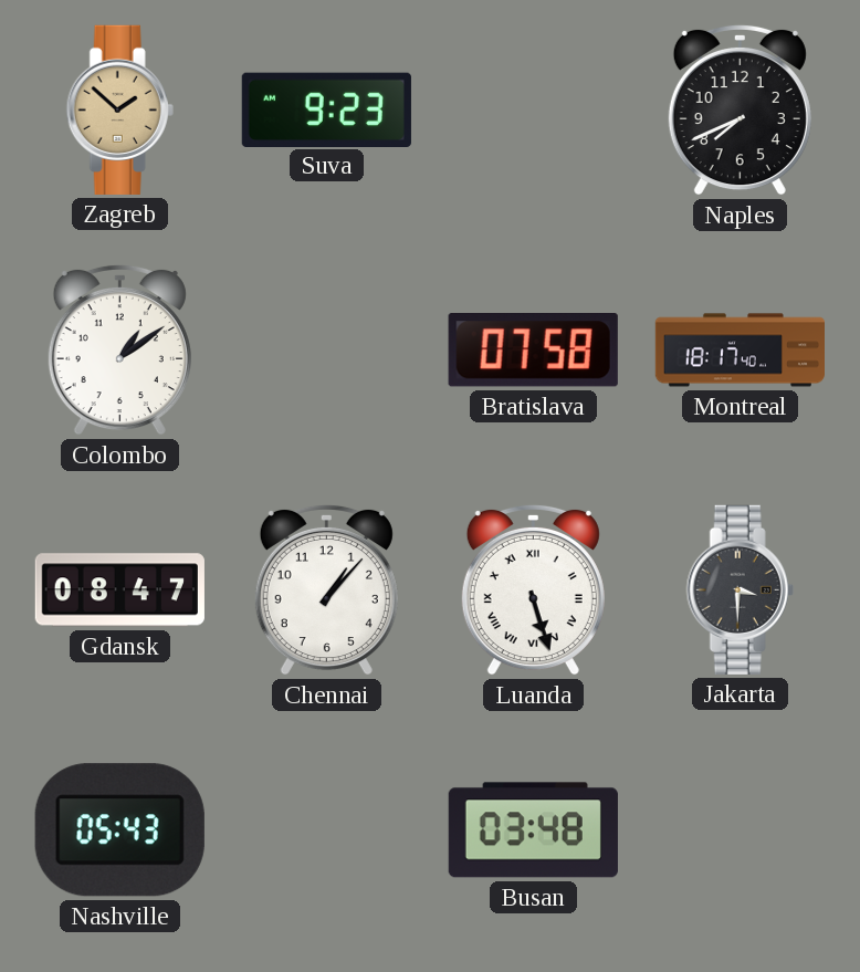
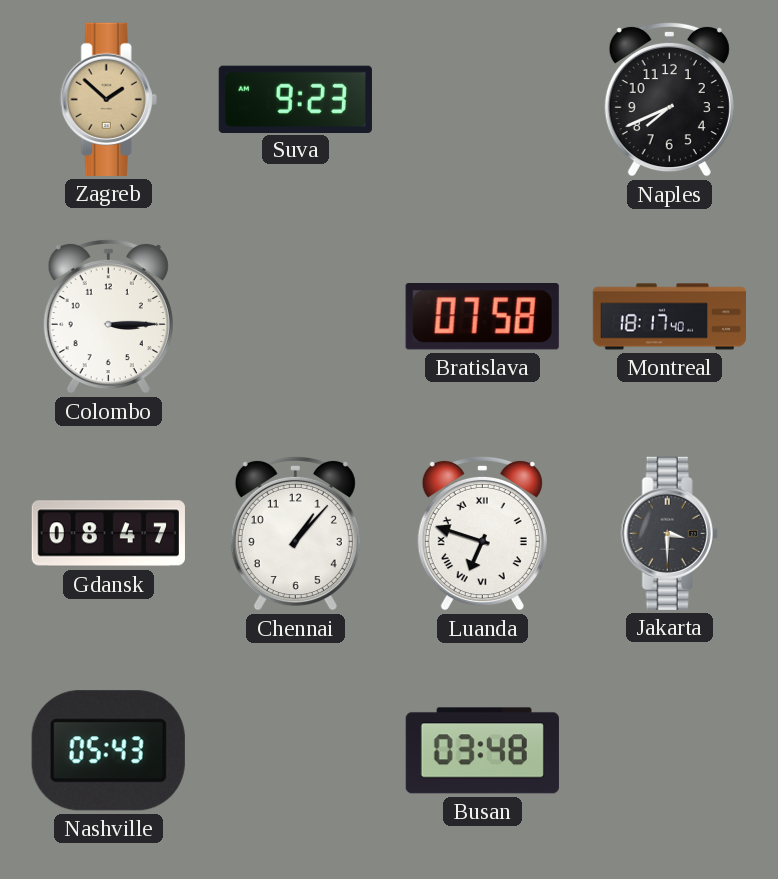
Colombo: 1:09 -> 3:15 (108, 316)
Luanda: 5:27 -> 6:48 (482, 533)
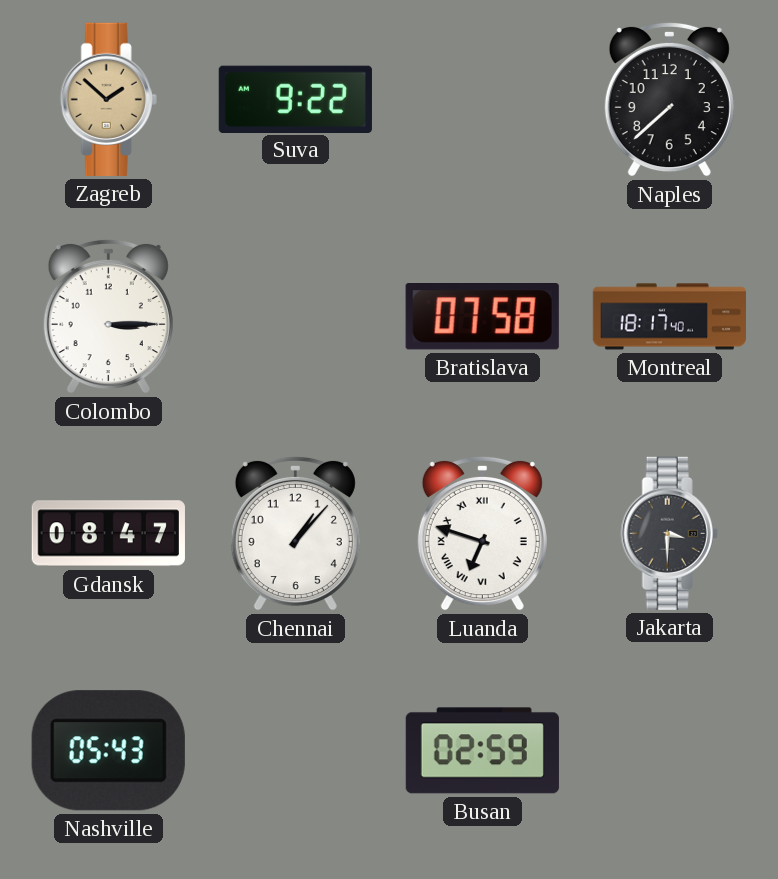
Suva: 9:23 -> 9:22 (295, 99)
Naples: 7:41 -> 7:38 (669, 99)
Busan: 03:48 -> 02:59 (482, 751)
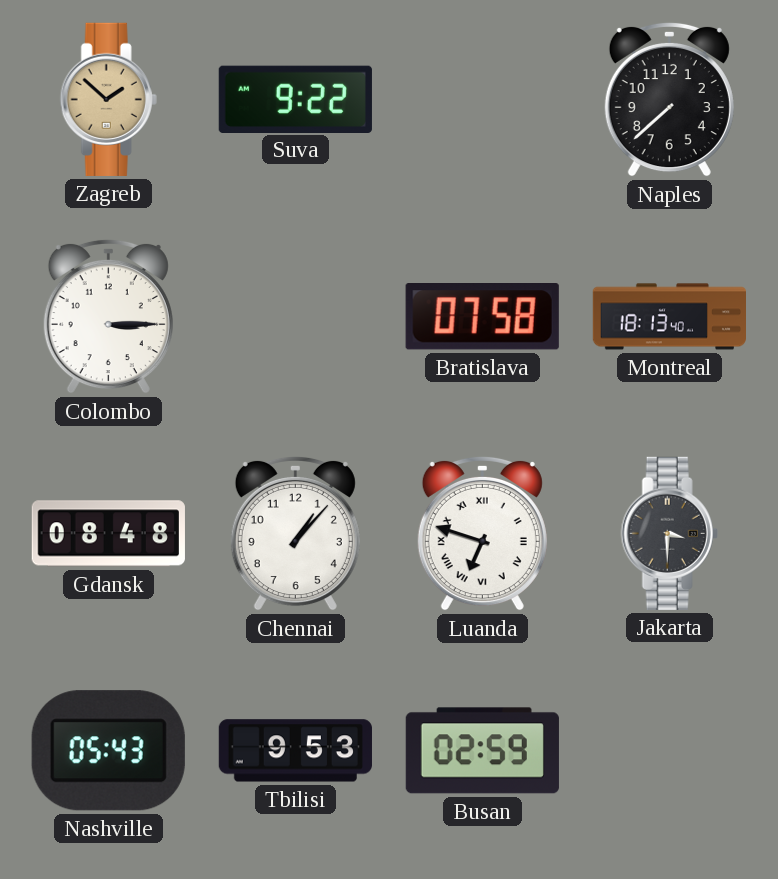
Montreal: 18:17 -> 18:13 (669, 317)
Gdansk: 08:47 -> 08:48 (108, 534)
Tbilisi: none -> 9:53 (295, 751)
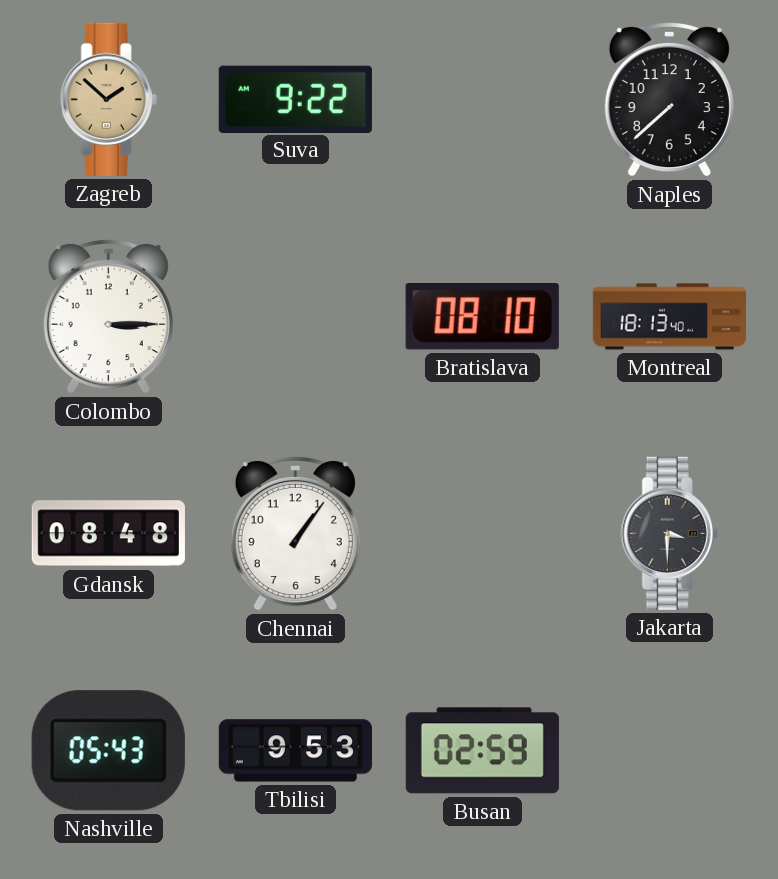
Bratislava: 07:58 -> 08:10 (482, 317)
Chennai: 1:07 -> 1:06 (295, 533)
Luanda: 6:48 -> none (482, 533)
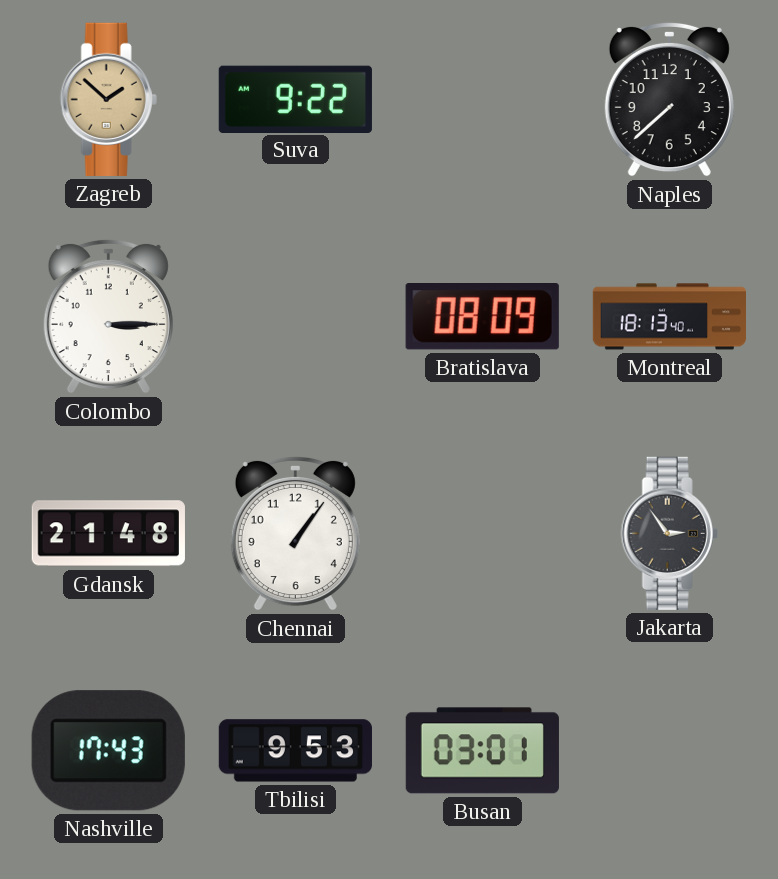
Bratislava: 08:10 -> 08:09 (482, 317)
Gdansk: 08:48 -> 21:48 (108, 534)
Jakarta: 3:30 -> 2:54 (669, 533)
Nashville: 05:43 -> 17:43 (108, 751)
Busan: 02:59 -> 03:01 (482, 751)
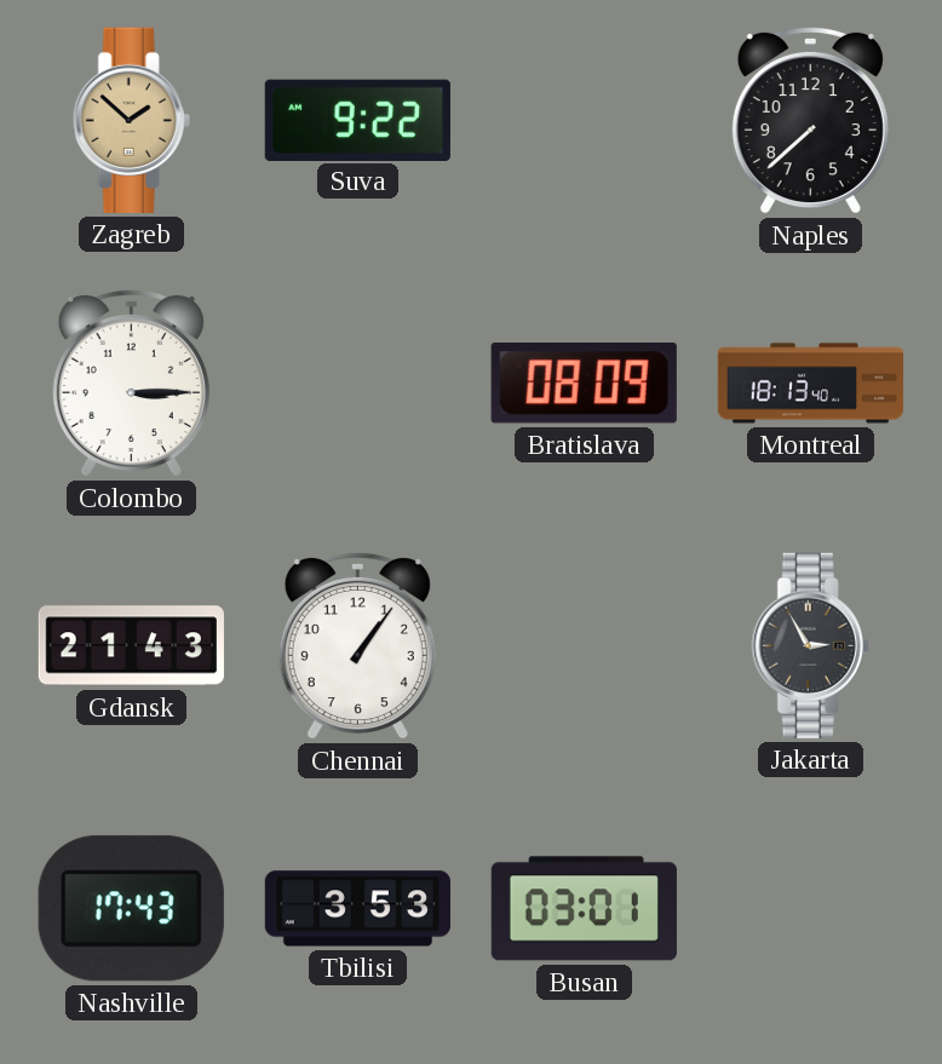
Gdansk: 21:48 -> 21:43 (131, 646)
Jakarta: 2:54 -> 2:55 (810, 645)
Tbilisi: 9:53 -> 3:53 (357, 909)
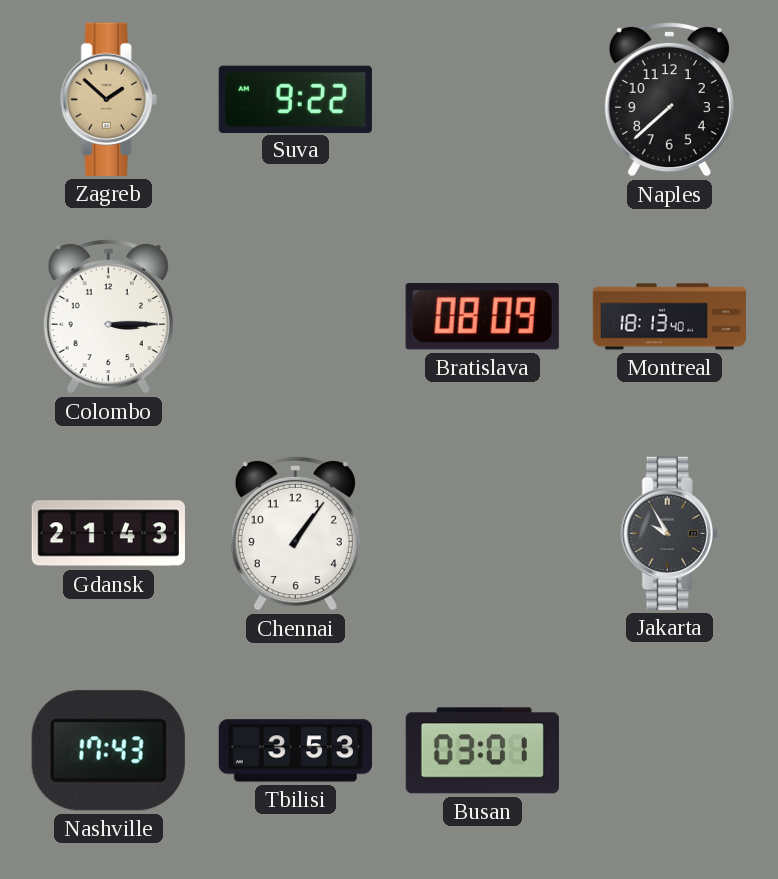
Jakarta: 2:55 -> 9:55 (669, 533)
